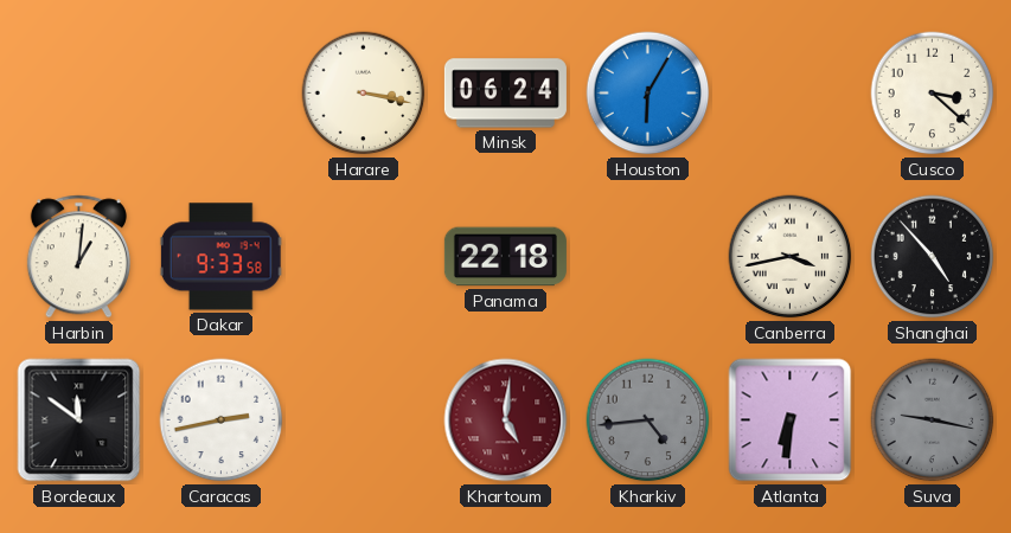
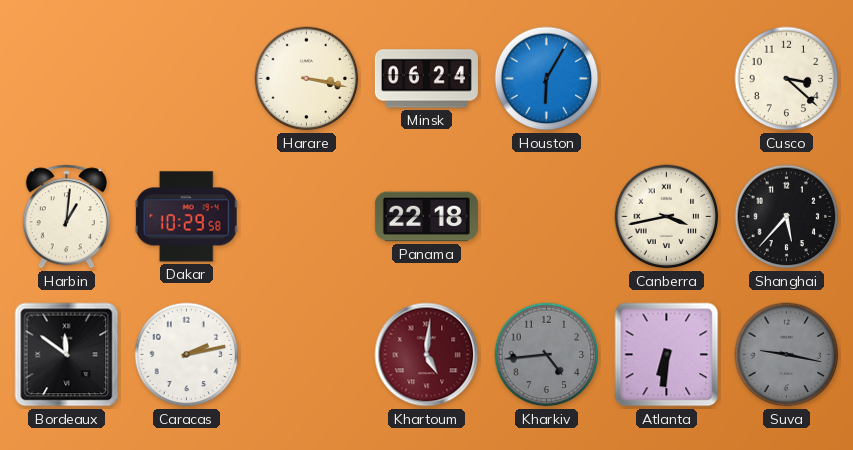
Dakar: 9:33 -> 10:29 (186, 217)
Shanghai: 4:53 -> 5:37 (787, 217)
Caracas: 2:43 -> 2:13 (187, 355)
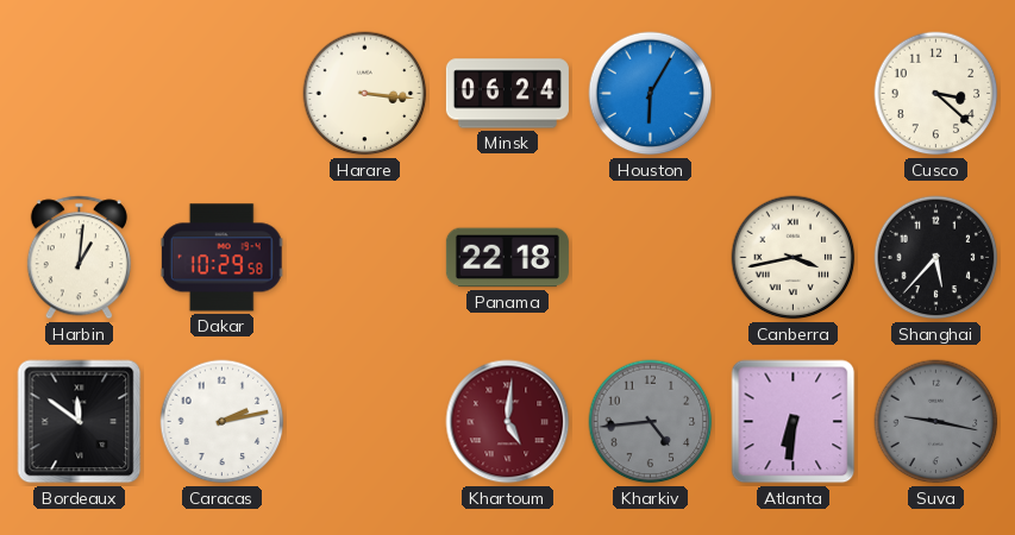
Harare: 3:17 -> 3:16 (365, 94)
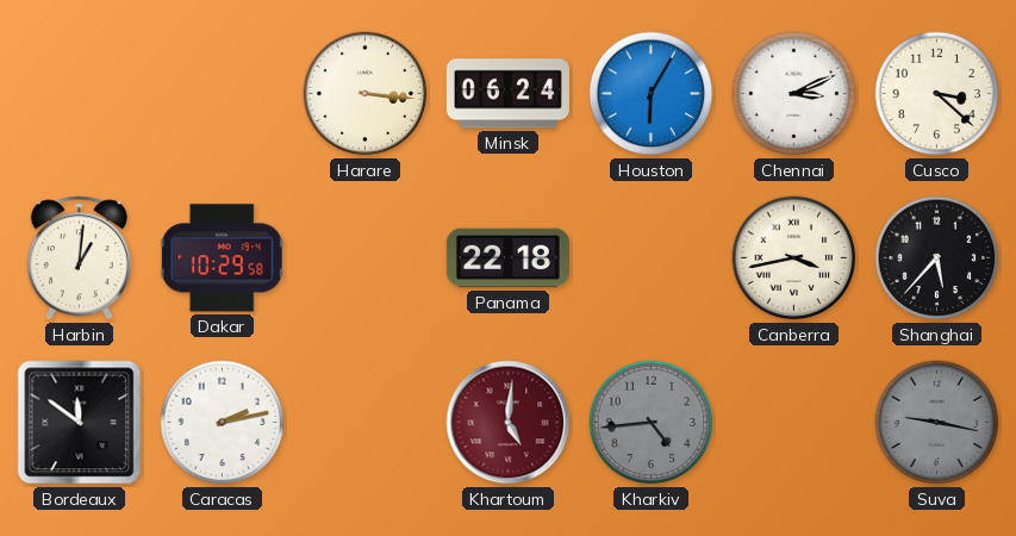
Chennai: none -> 3:11 (794, 94)
Atlanta: 6:31 -> none (794, 422)
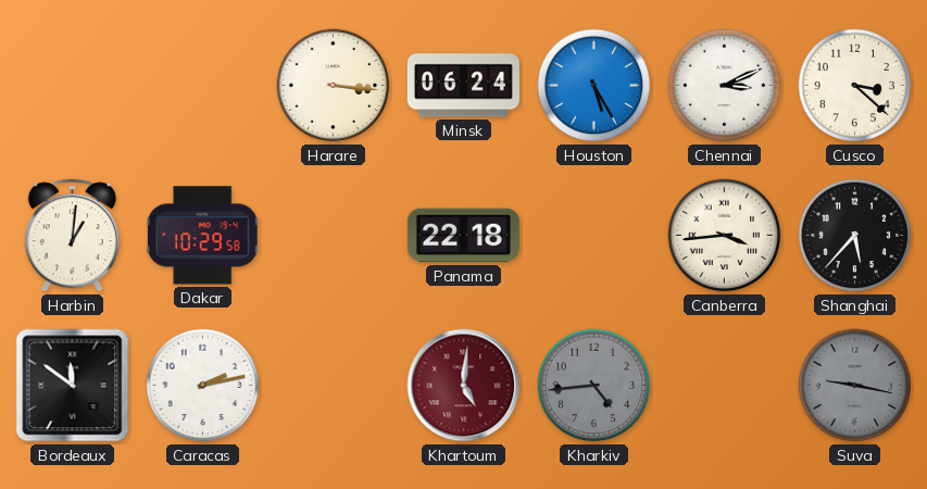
Houston: 6:05 -> 5:25 (594, 86)
Canberra: 3:43 -> 3:44 (725, 236)
